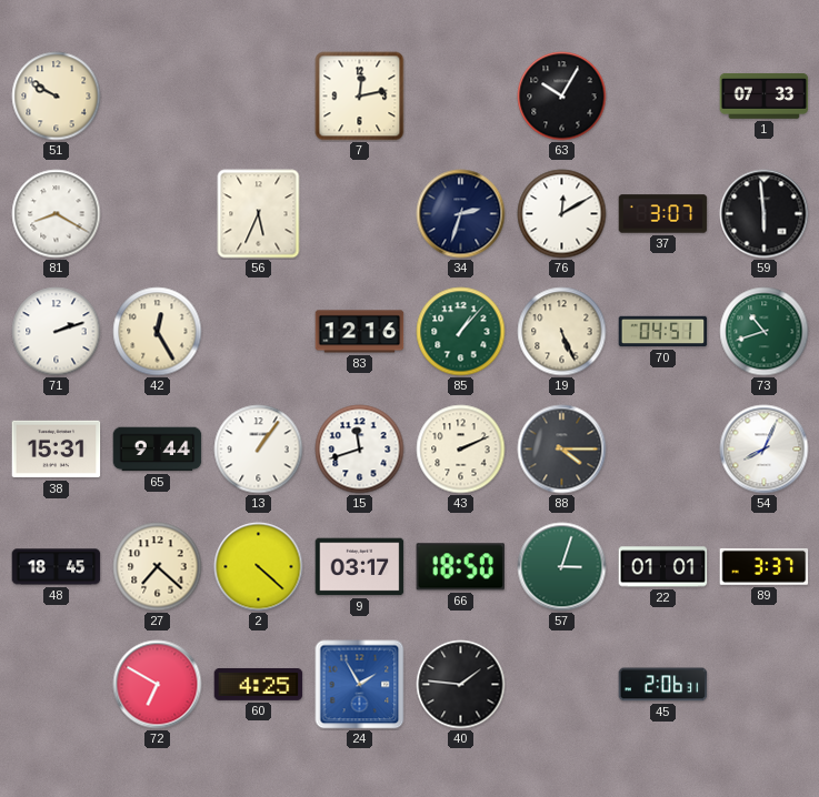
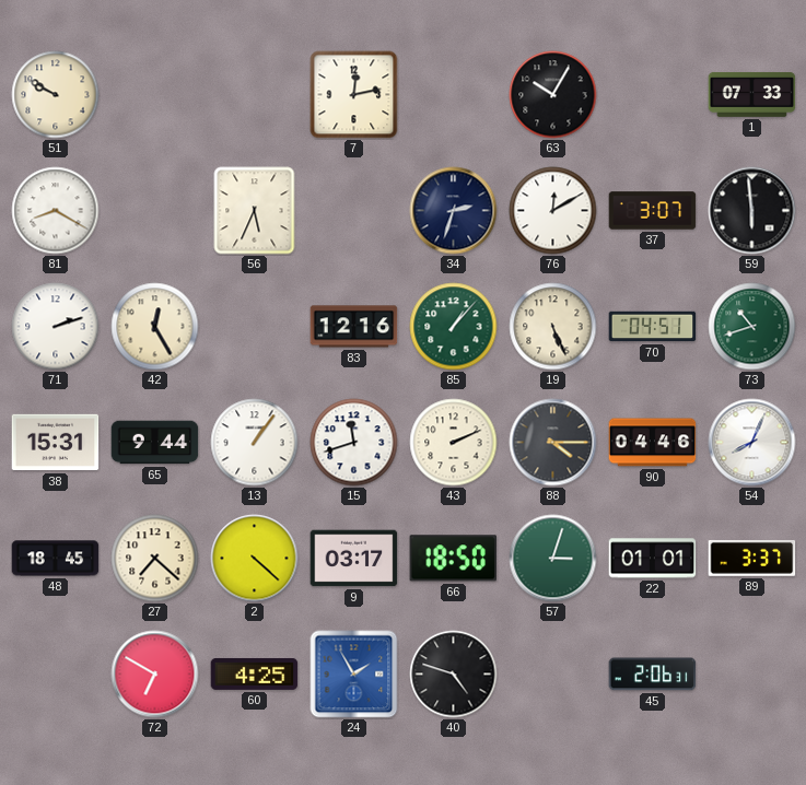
90: none -> 04:46 (653, 443)
40: 1:46 -> 4:48 (454, 675)
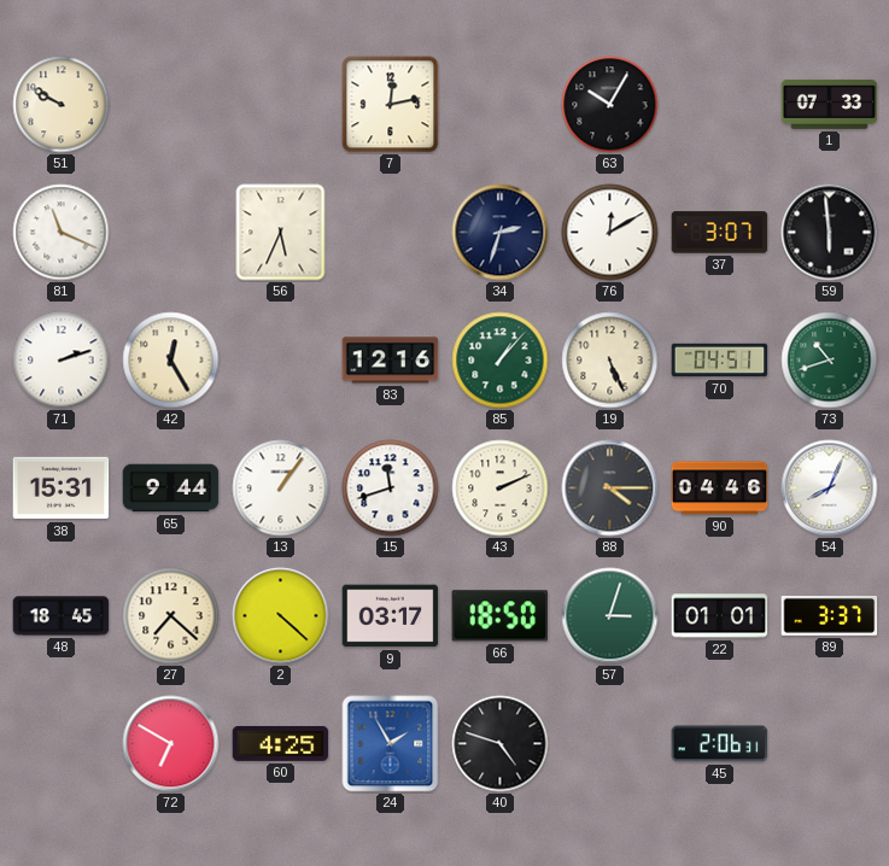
81: 8:20 -> 11:19 (62, 233)
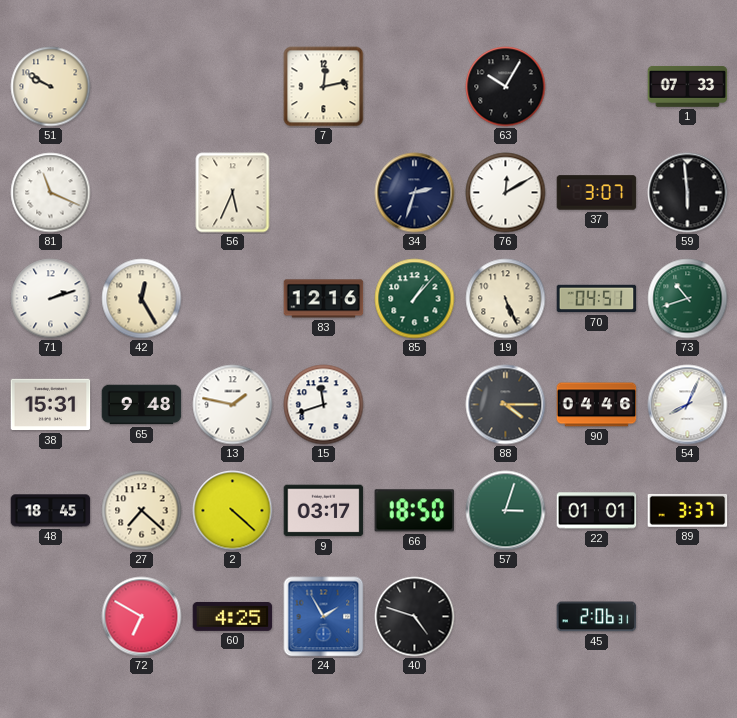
65: 9:44 -> 9:48 (142, 405)
13: 1:06 -> 1:47 (233, 405)
43: 2:11 -> none (501, 488)
